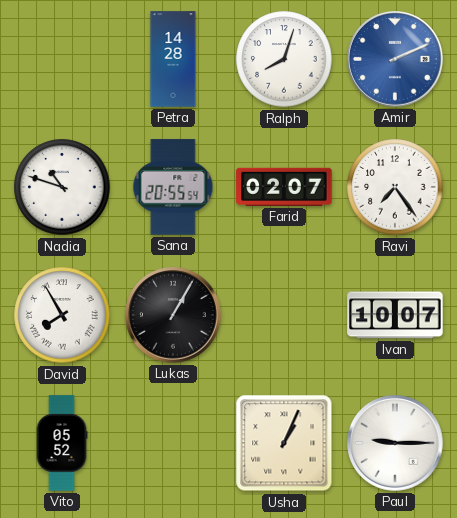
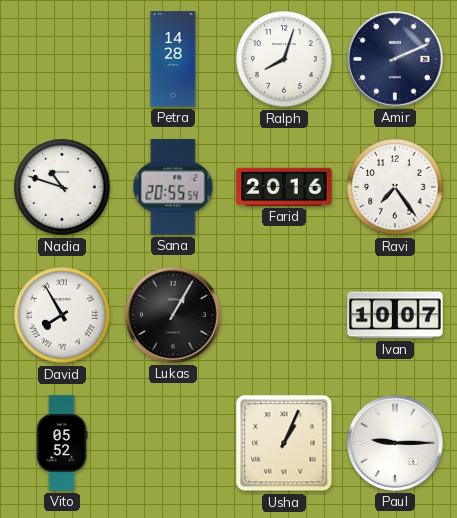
Amir dial: blue -> navy (395, 59)
Farid: 02:07 -> 20:16 (284, 187)
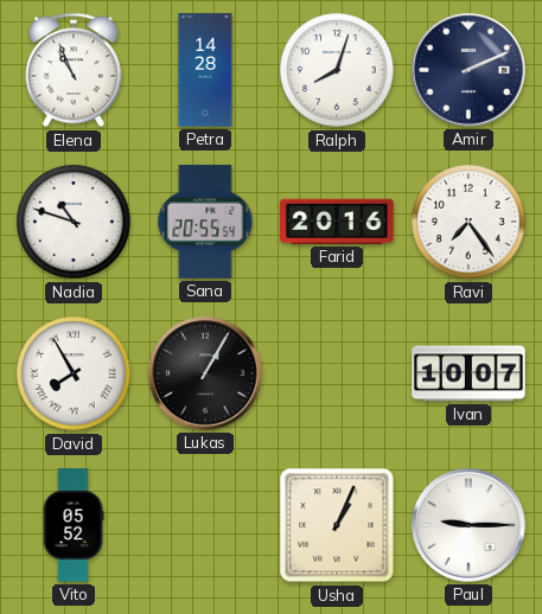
Elena: none -> 10:56 (74, 70)
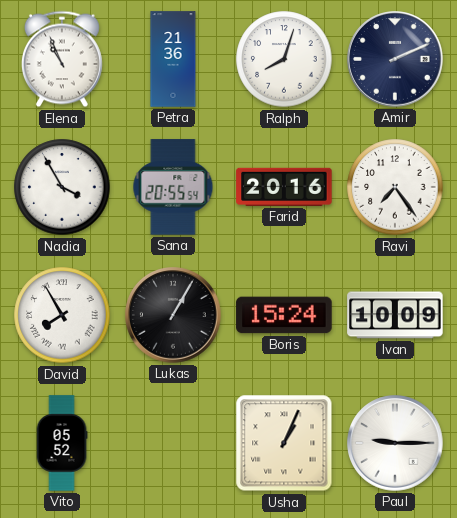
Petra: 14:28 -> 21:36 (173, 59)
Nadia: 10:48 -> 3:55 (62, 187)
Boris: none -> 15:24 (284, 315)
Ivan: 10:07 -> 10:09 (395, 315)
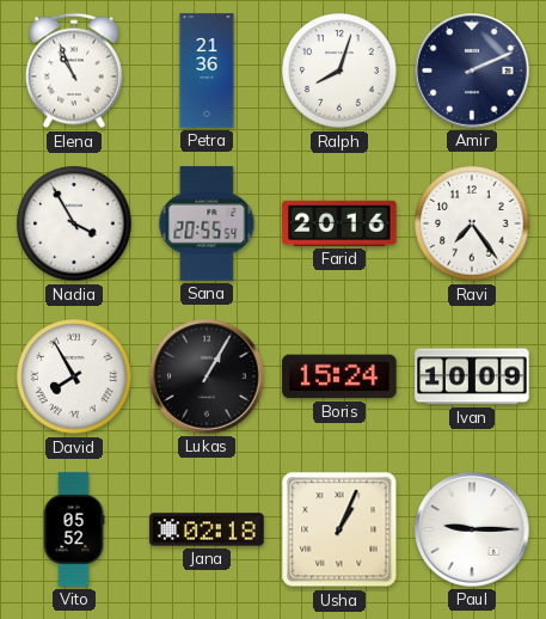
Jana: none -> 02:18 (207, 529)
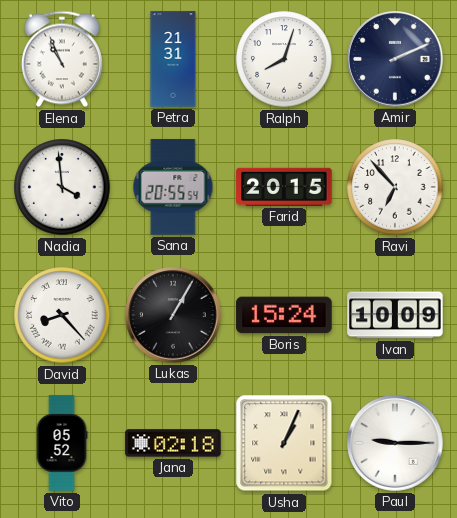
Petra: 21:36 -> 21:31 (173, 59)
Nadia: 3:55 -> 3:59 (62, 187)
Farid: 20:16 -> 20:15 (284, 187)
Ravi: 7:24 -> 6:53 (395, 187)
David: 7:55 -> 8:23 (62, 315)
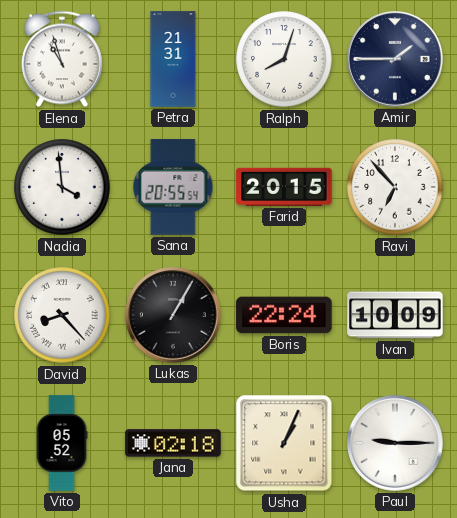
Elena: 10:56 -> 10:57 (62, 59)
Amir: 2:11 -> 1:45 (395, 59)
Boris: 15:24 -> 22:24 (284, 315)
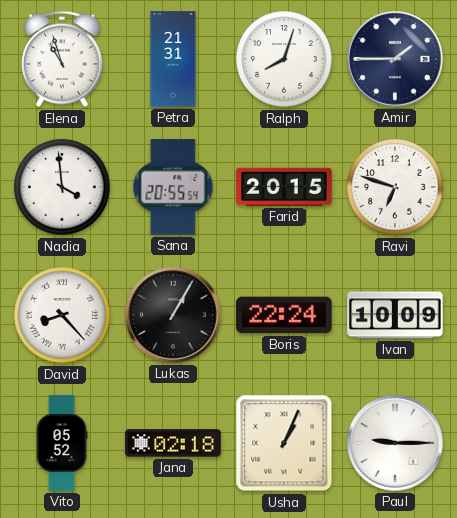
Ravi: 6:53 -> 6:48 (395, 187)
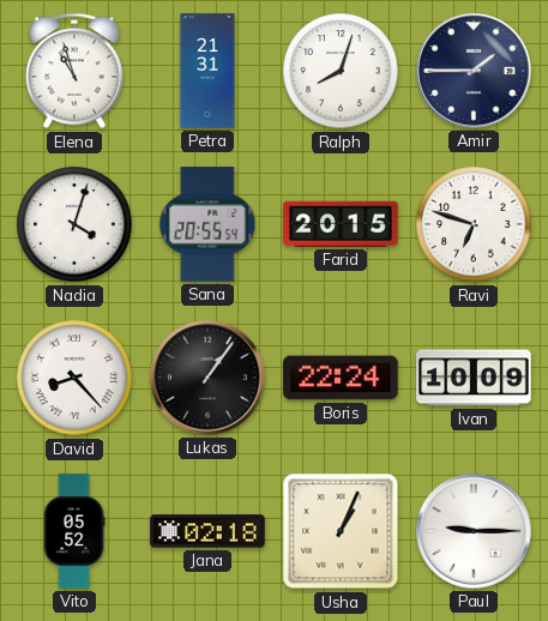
Nadia: 3:59 -> 4:03 (74, 224)
Lukas: 1:05 -> 1:06 (207, 378)
